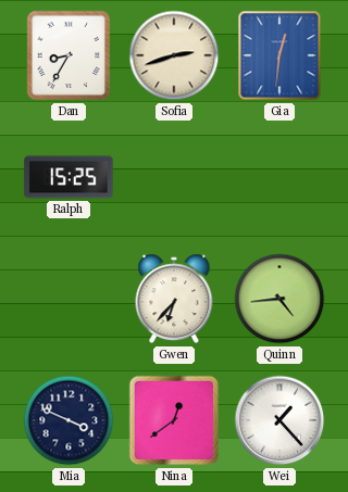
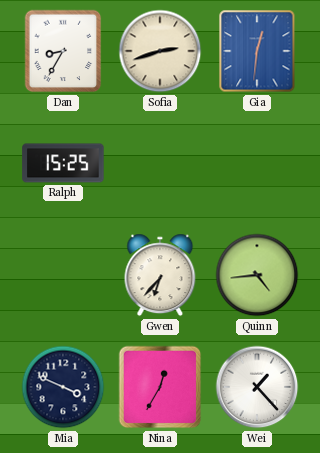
Nina: 12:39 -> 12:35 (160, 387)
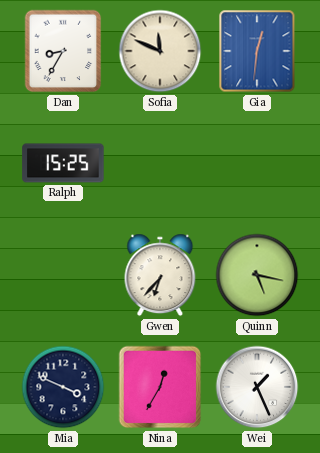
Sofia: 2:42 -> 11:49 (160, 51)
Quinn: 4:44 -> 5:17 (257, 275)
Wei: 1:23 -> 1:26 (257, 387)
